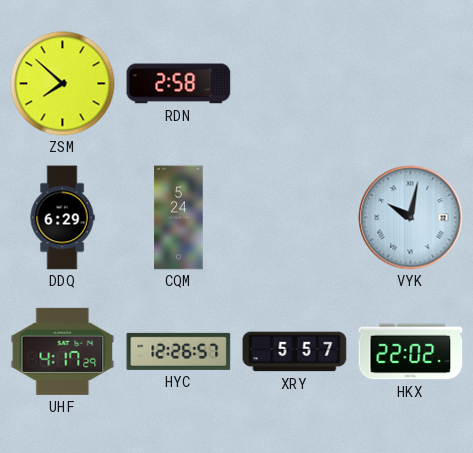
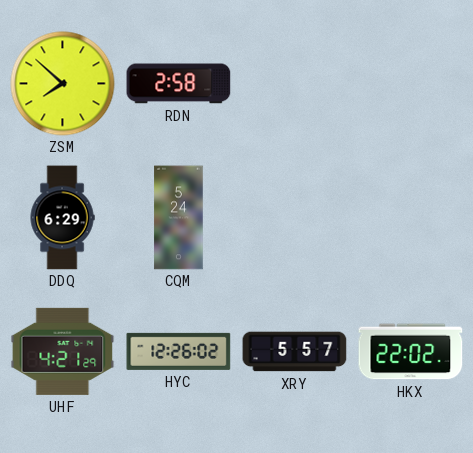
VYK: 10:02 -> none (411, 218)
UHF: 4:17 -> 4:21 (63, 351)
HYC: 12:26:57 -> 12:26:02 (179, 351)
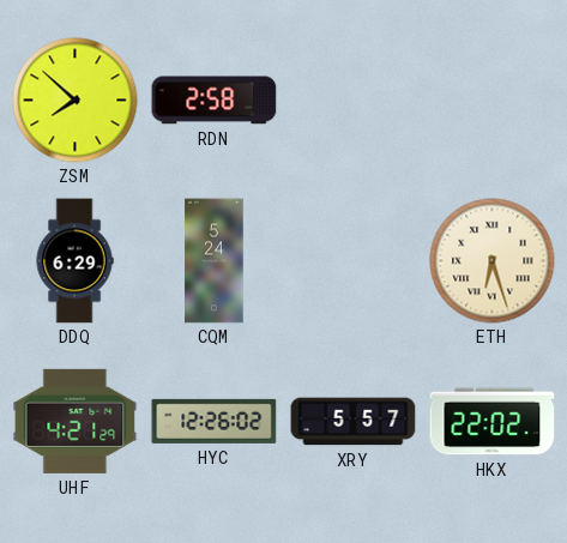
ETH: none -> 6:27 (493, 261)
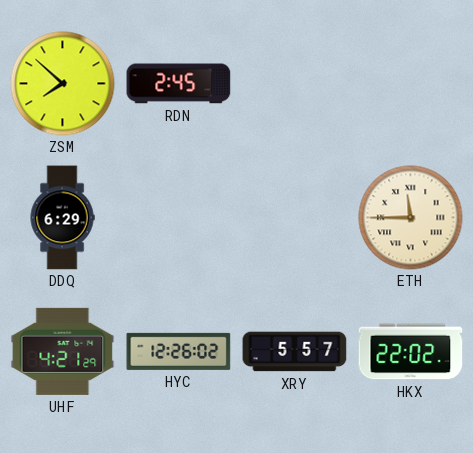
RDN: 2:58 -> 2:45 (179, 84)
CQM: 5:24 -> none (215, 261)
ETH: 6:27 -> 11:45 (411, 218)
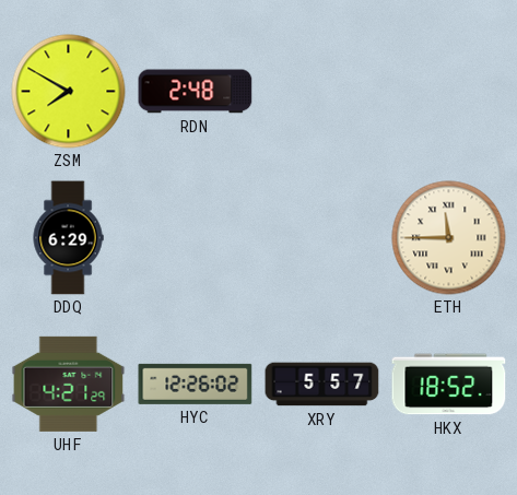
ZSM: 7:52 -> 7:50 (69, 92)
RDN: 2:45 -> 2:48 (196, 92)
HKX: 22:02 -> 18:52 (449, 385)
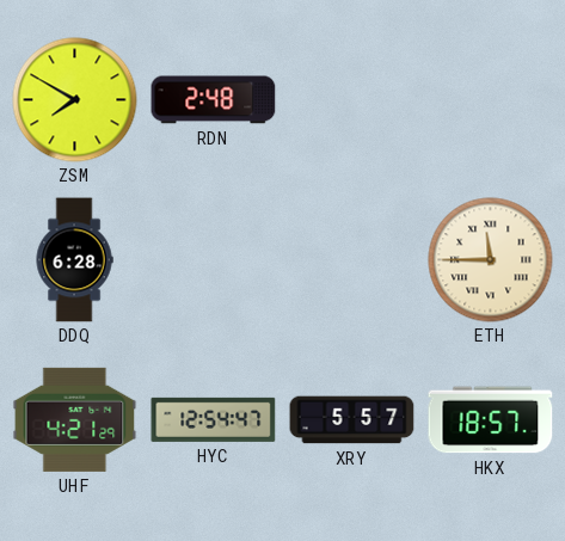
DDQ: 6:29 -> 6:28 (74, 260)
HYC: 12:26 -> 12:54 (214, 419)
HKX: 18:52 -> 18:57 (491, 420)
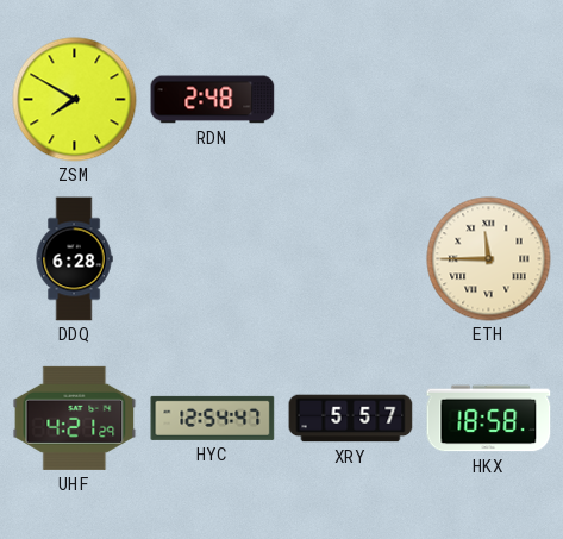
HKX: 18:57 -> 18:58 (489, 419)
